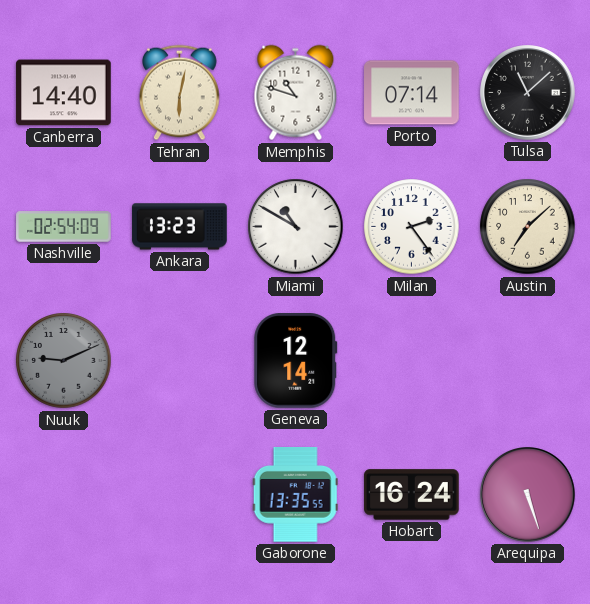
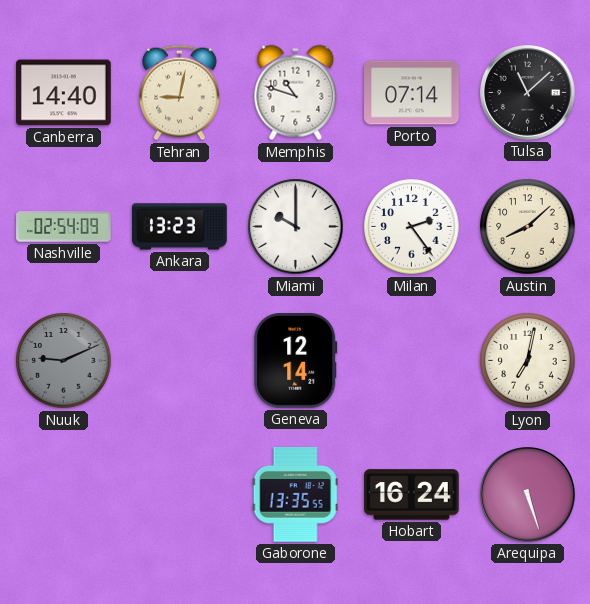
Tehran: 6:02 -> 9:02 (180, 93)
Miami: 10:50 -> 10:00 (296, 227)
Austin: 7:08 -> 8:08 (528, 227)
Lyon: none -> 7:02 (528, 361)
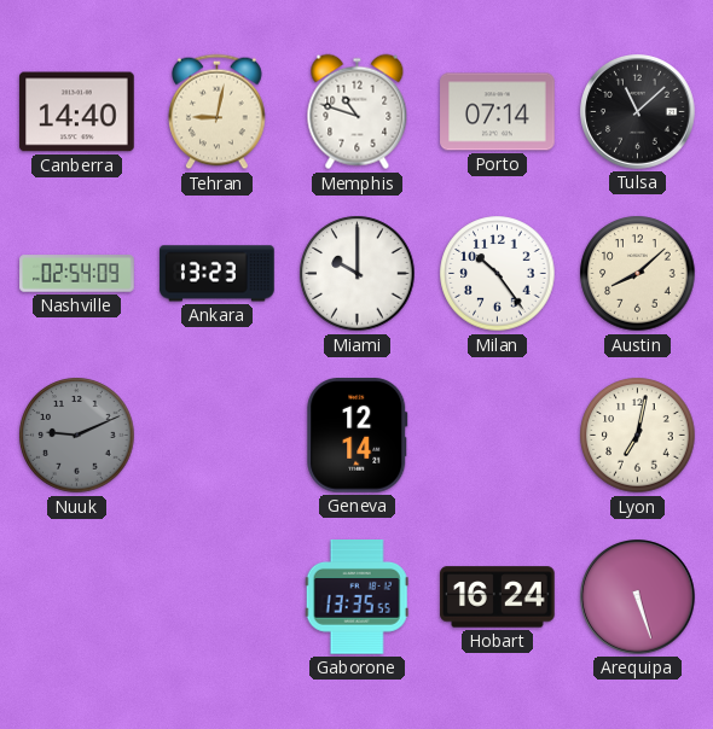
Milan: 2:24 -> 10:24 (498, 274)
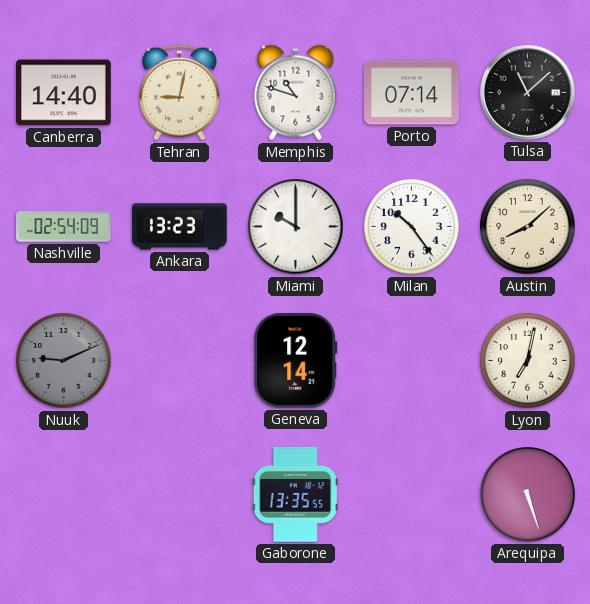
Hobart: 16:24 -> none (498, 597)
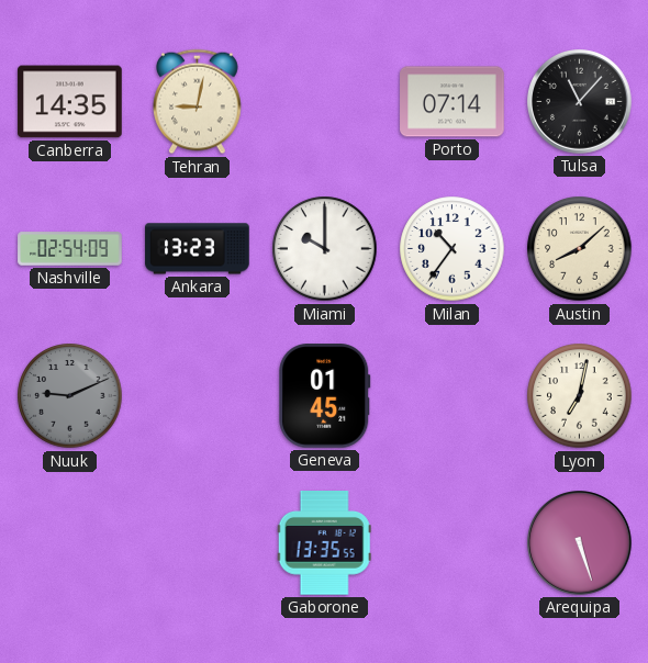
Canberra: 14:40 -> 14:35 (70, 102)
Memphis: 10:48 -> none (296, 93)
Tulsa: 11:08 -> 11:07 (580, 102)
Milan: 10:24 -> 10:36 (453, 249)
Geneva: 12:14 -> 01:45 (325, 396)
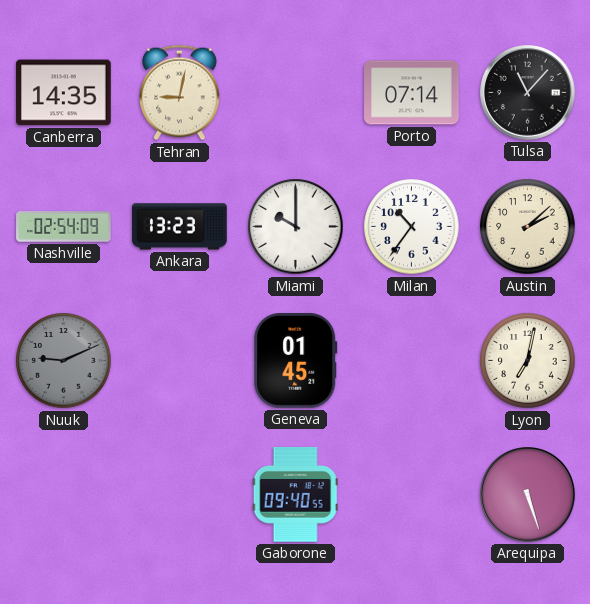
Austin: 8:08 -> 2:08 (528, 227)
Gaborone: 13:35 -> 09:40 (295, 495)
